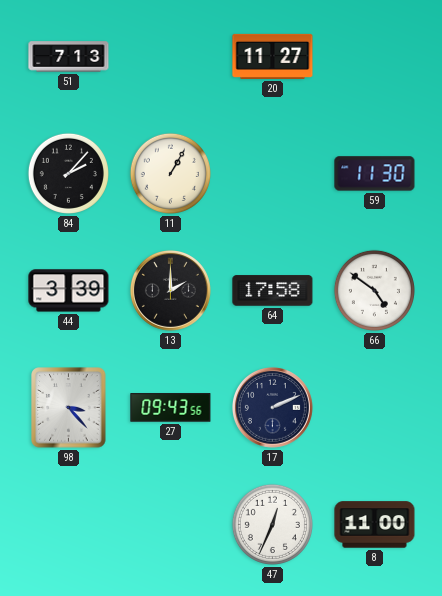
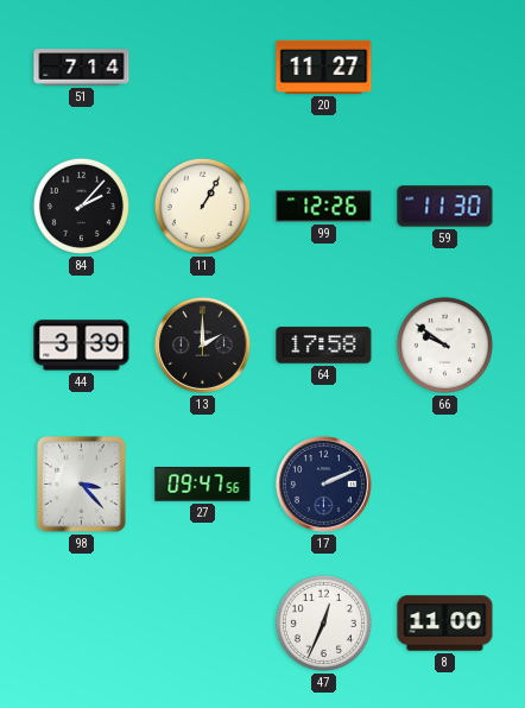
51: 7:13 -> 7:14 (82, 68)
99: none -> 12:26 (324, 207)
66: 4:51 -> 9:51 (444, 344)
27: 09:43 -> 09:47 (203, 485)
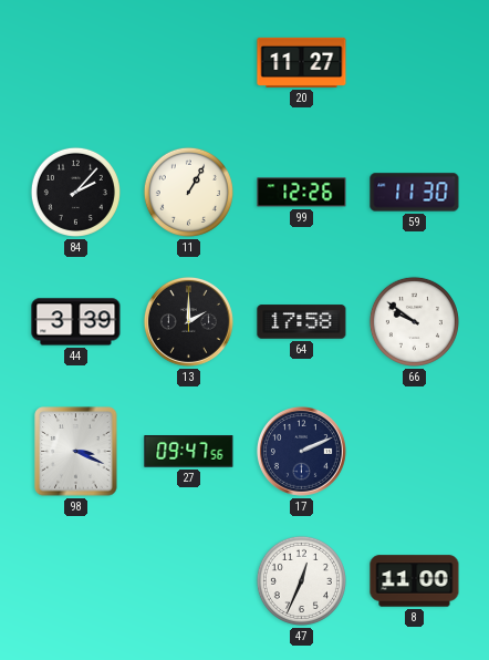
51: 7:14 -> none (82, 68)
98: 3:23 -> 3:19 (76, 452)
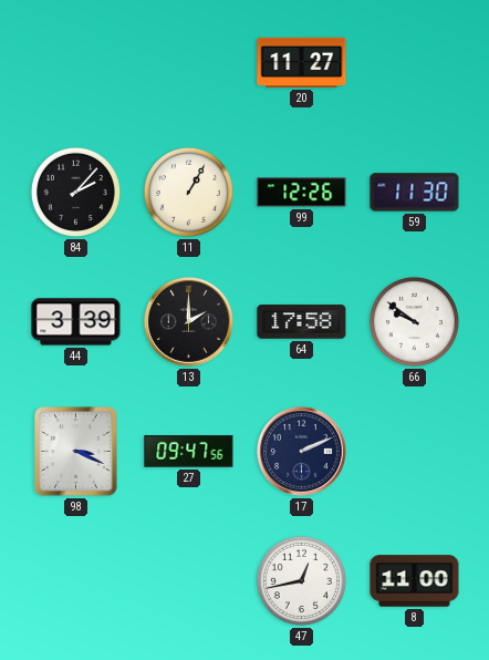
47: 12:34 -> 12:43 (301, 580)
